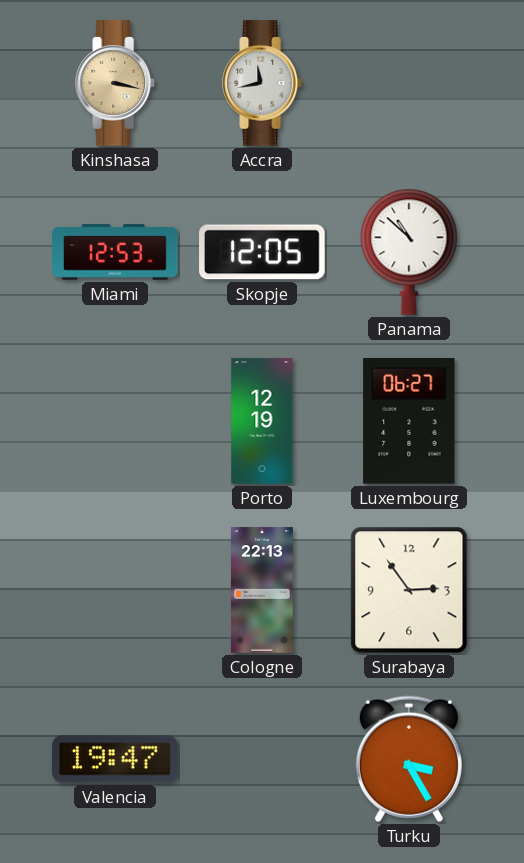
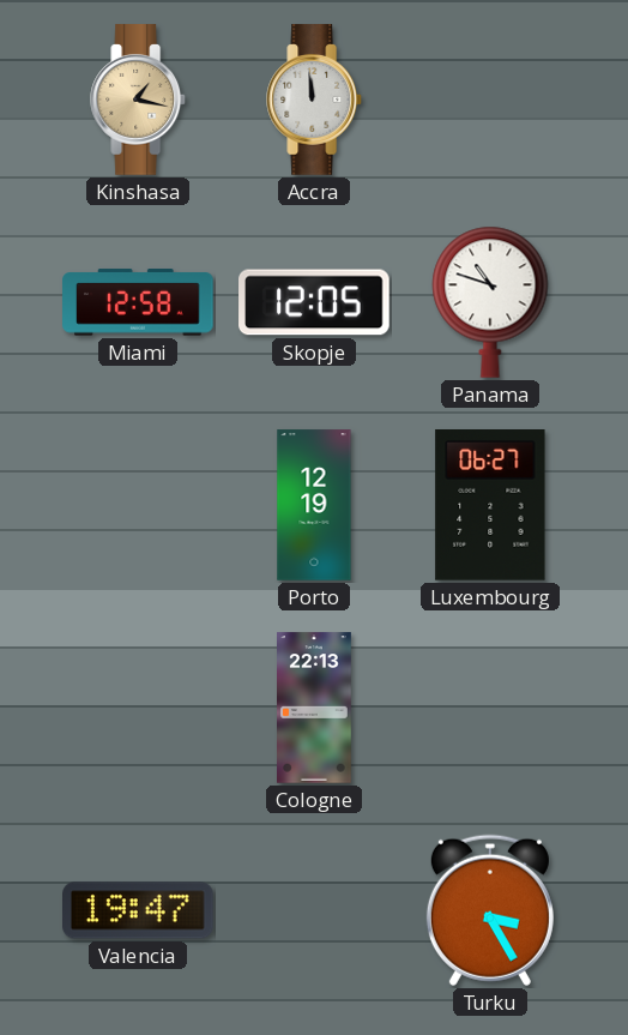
Kinshasa: 3:17 -> 1:17 (139, 100)
Accra: 11:43 -> 11:59 (315, 100)
Miami: 12:53 -> 12:58 (138, 302)
Panama: 10:52 -> 10:48 (490, 302)
Surabaya: 2:54 -> none (409, 590)
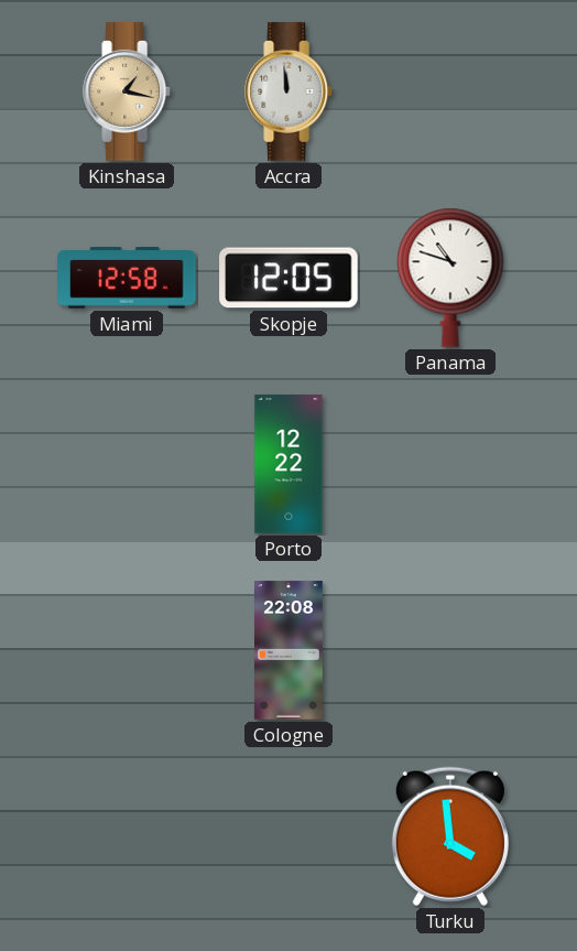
Porto: 12:19 -> 12:22 (288, 464)
Luxembourg: 06:27 -> none (490, 506)
Cologne: 22:13 -> 22:08 (290, 650)
Valencia: 19:47 -> none (139, 910)
Turku: 3:25 -> 3:59 (450, 836)
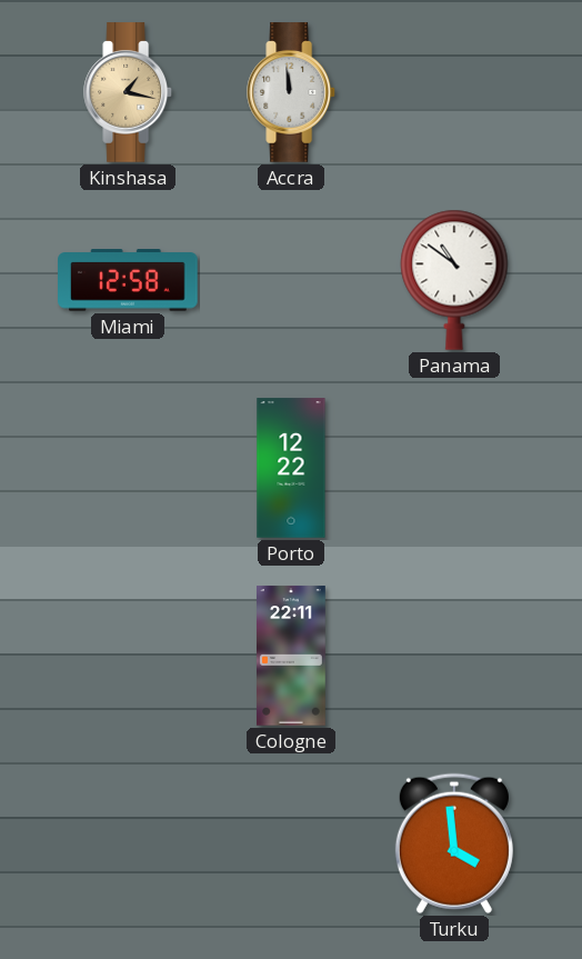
Skopje: 12:05 -> none (288, 278)
Panama: 10:48 -> 10:51 (454, 280)
Cologne: 22:08 -> 22:11 (292, 656)
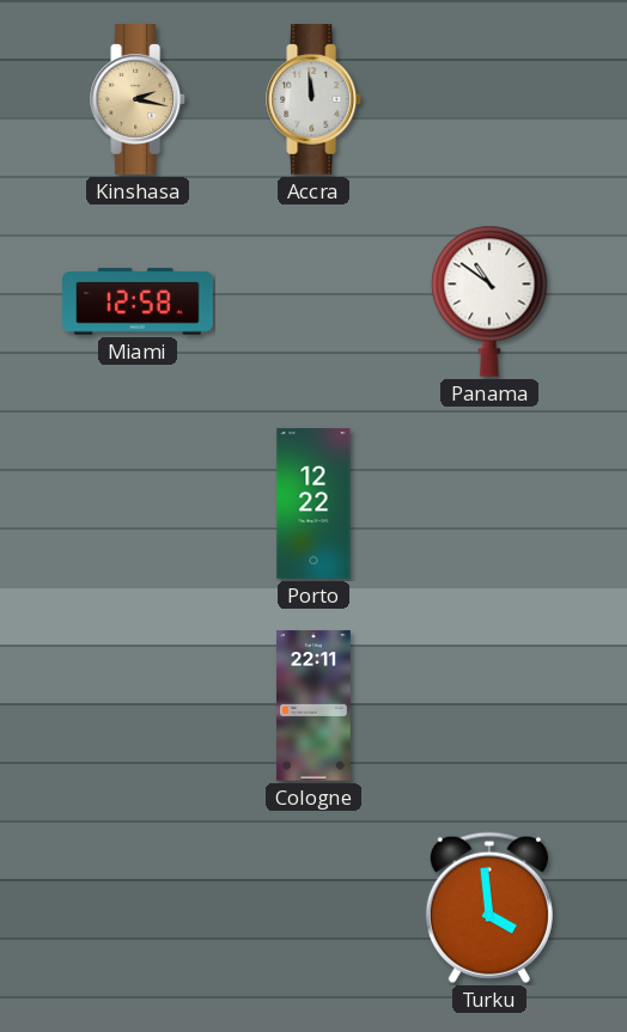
Kinshasa: 1:17 -> 2:17 (139, 99)
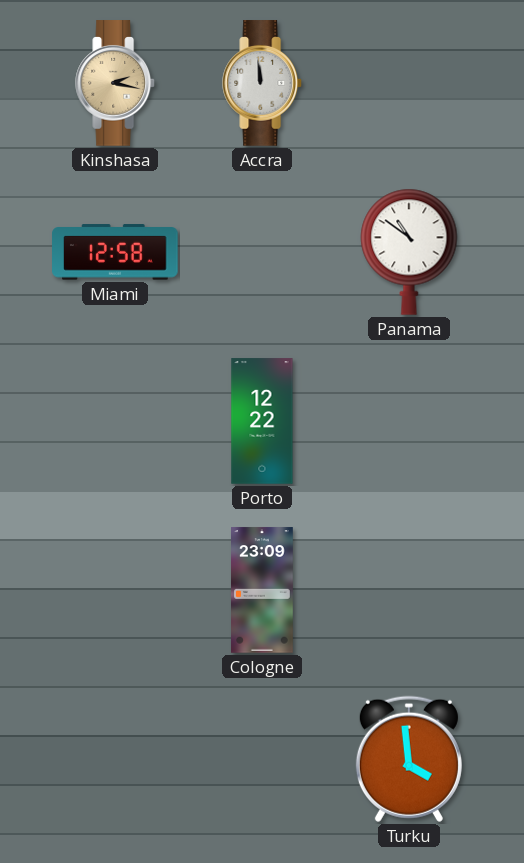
Cologne: 22:11 -> 23:09 (263, 590)
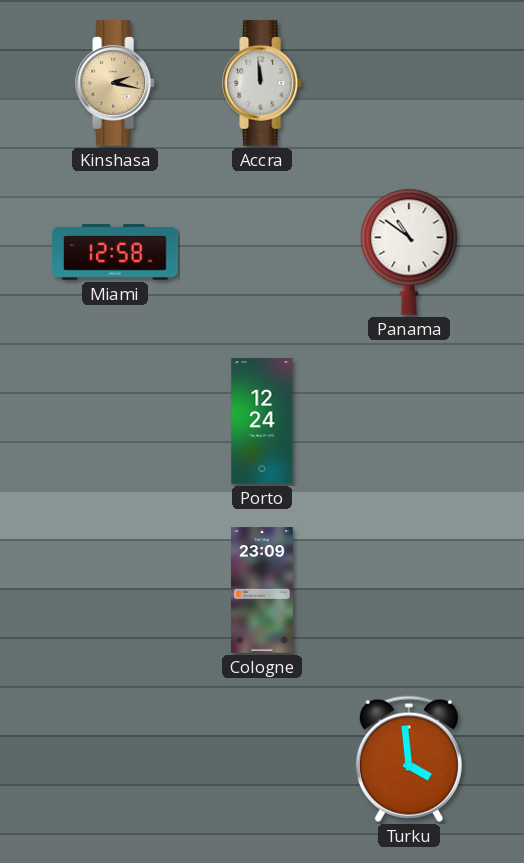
Porto: 12:22 -> 12:24 (262, 421)
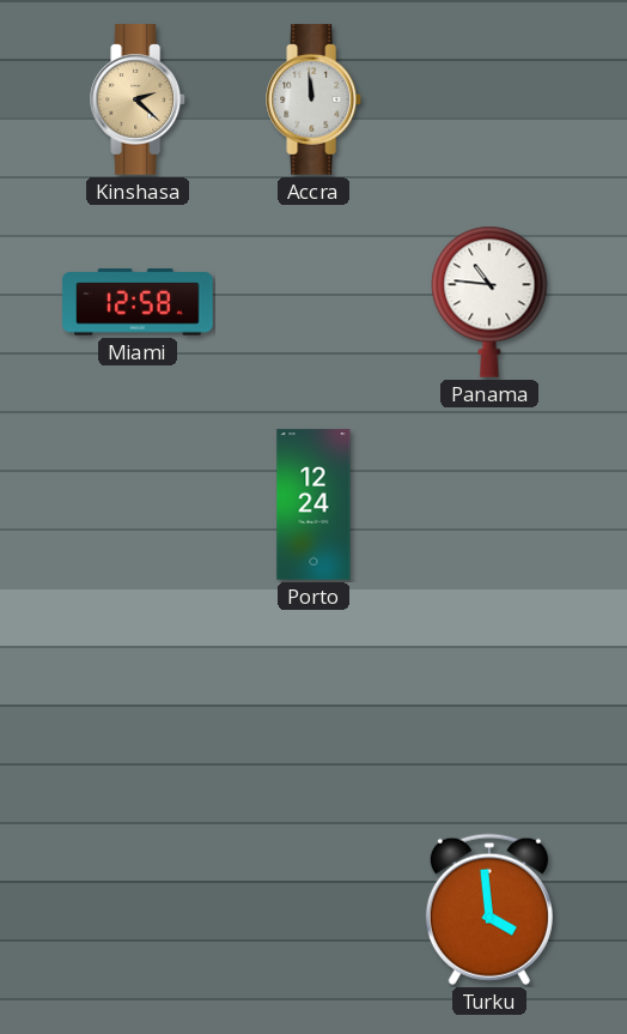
Kinshasa: 2:17 -> 2:22 (139, 99)
Panama: 10:51 -> 10:46 (489, 302)
Cologne: 23:09 -> none (263, 590)
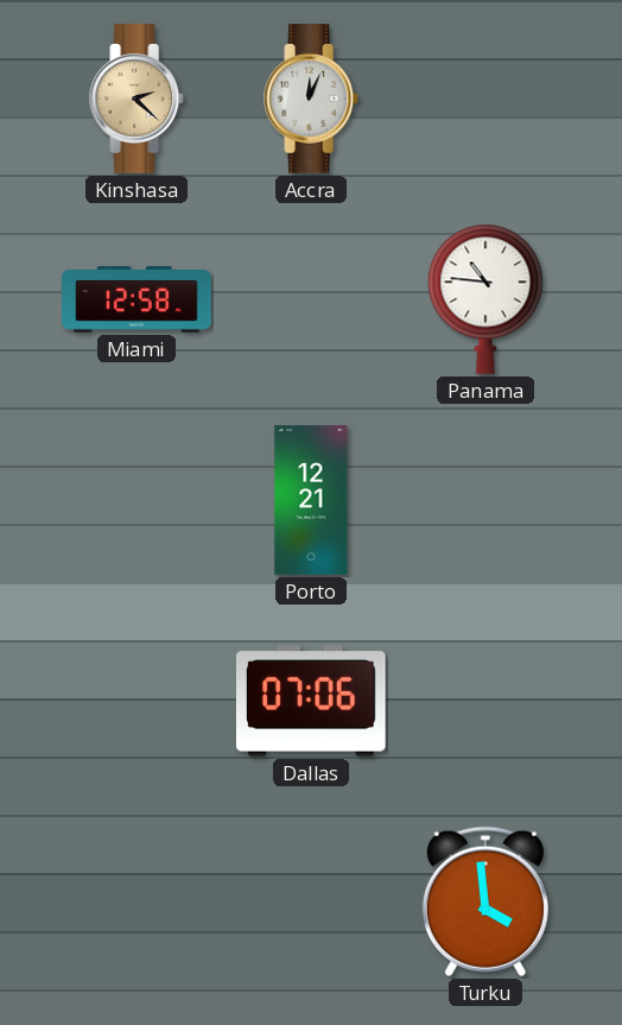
Accra: 11:59 -> 12:04 (312, 99)
Porto: 12:24 -> 12:21 (311, 500)
Dallas: none -> 07:06 (311, 701)
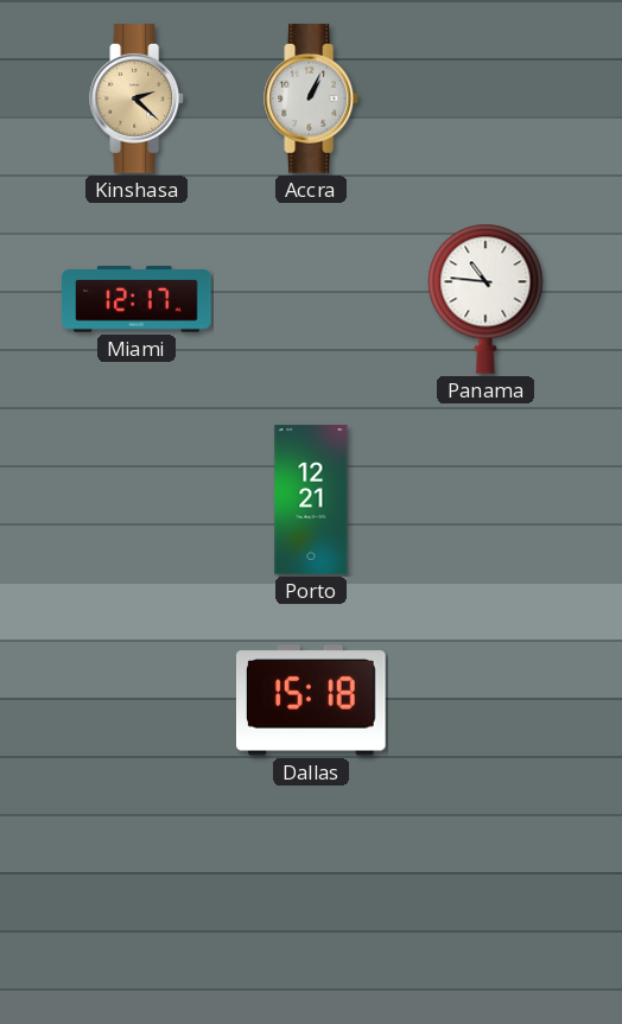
Accra: 12:04 -> 1:04 (312, 98)
Miami: 12:58 -> 12:17 (137, 299)
Dallas: 07:06 -> 15:18 (311, 700)
Turku: 3:59 -> none (485, 901)
